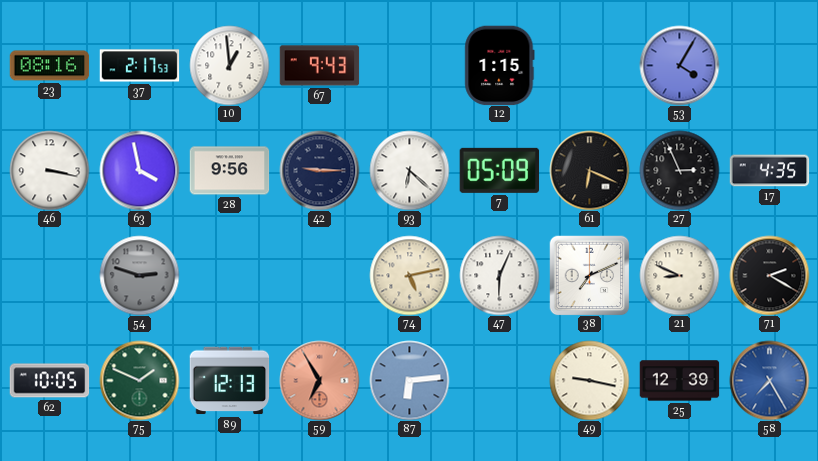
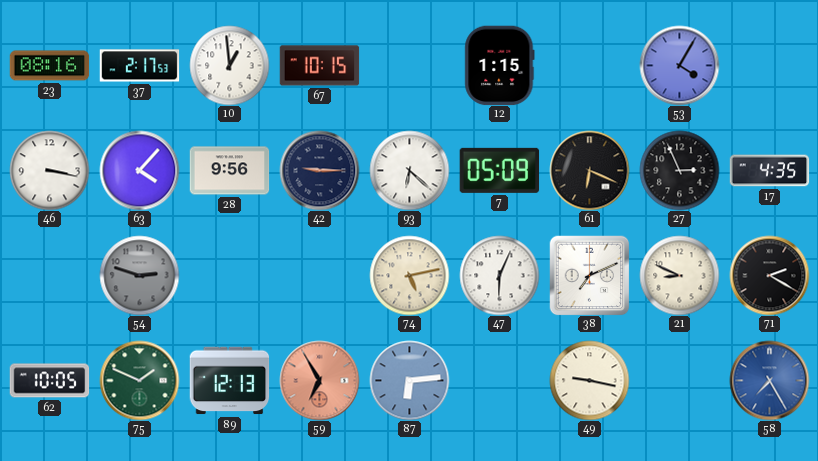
67: 9:43 -> 10:15 (319, 66)
63: 3:58 -> 4:07 (139, 170)
25: 12:39 -> none (679, 381)
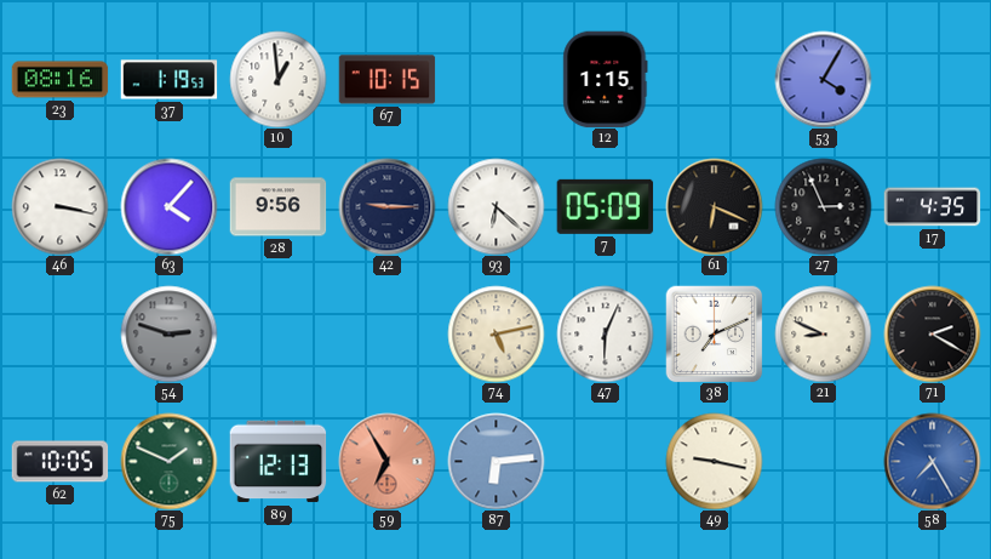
37: 2:17 -> 1:19 (168, 80)
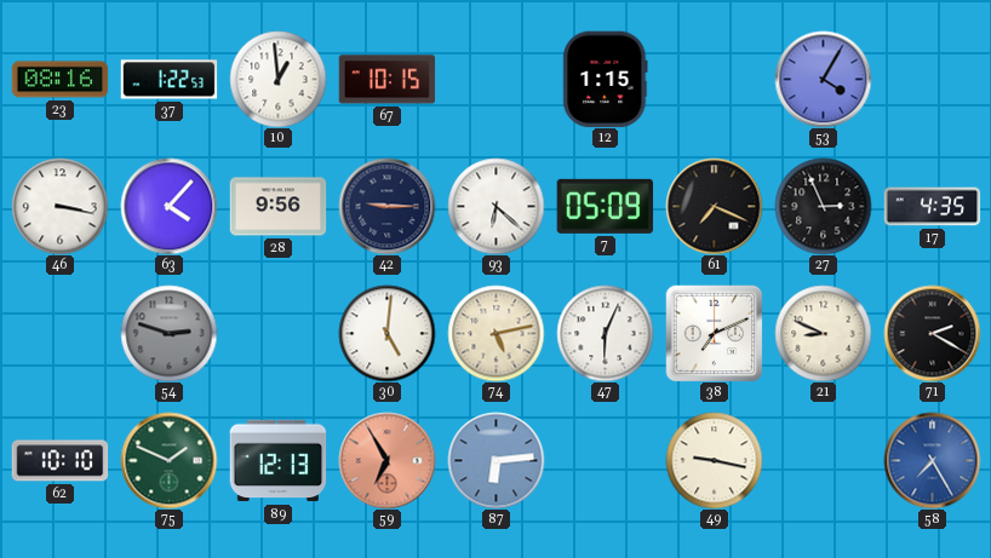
37: 1:19 -> 1:22 (168, 80)
61: 6:19 -> 7:19 (714, 206)
30: none -> 5:01 (386, 333)
62: 10:05 -> 10:10 (59, 461)
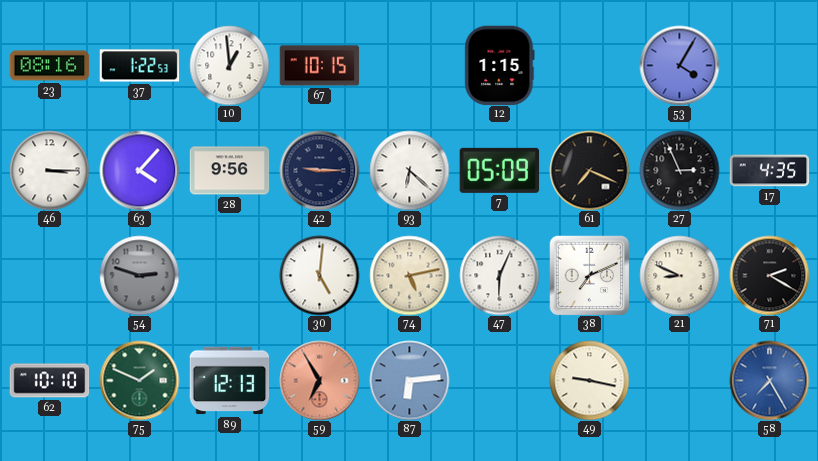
46: 3:17 -> 3:15 (49, 170)
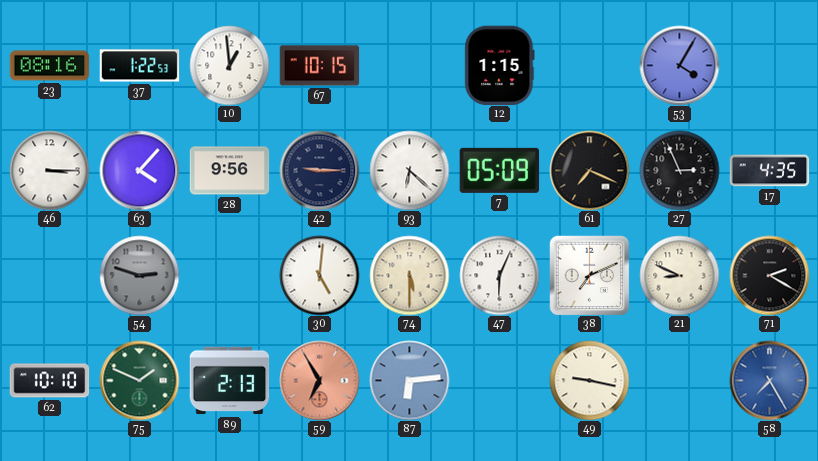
74: 5:13 -> 5:30 (409, 275)
89: 12:13 -> 2:13 (229, 381)
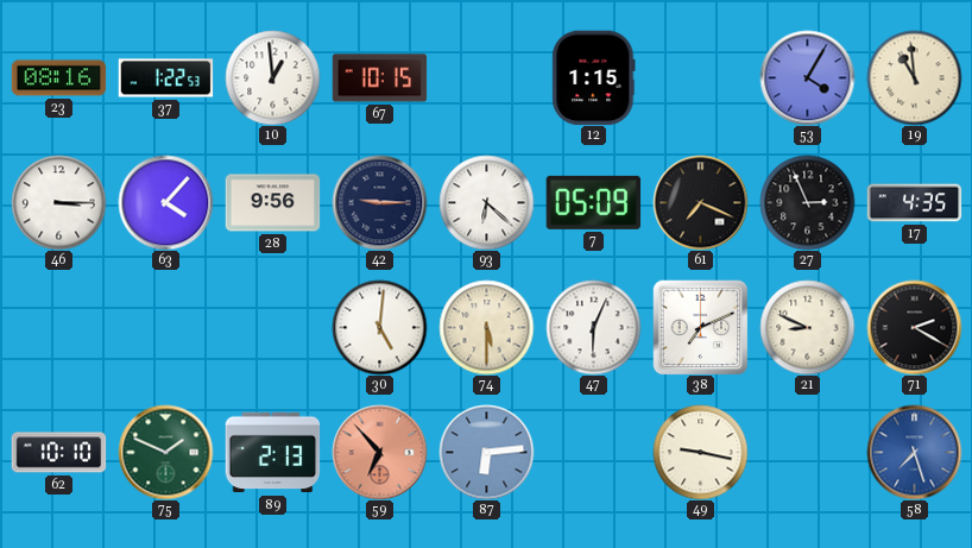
19: none -> 10:59 (914, 77)
54: 2:48 -> none (139, 275)
59: 6:55 -> 6:53 (379, 452)
58: 7:25 -> 7:27 (914, 452)
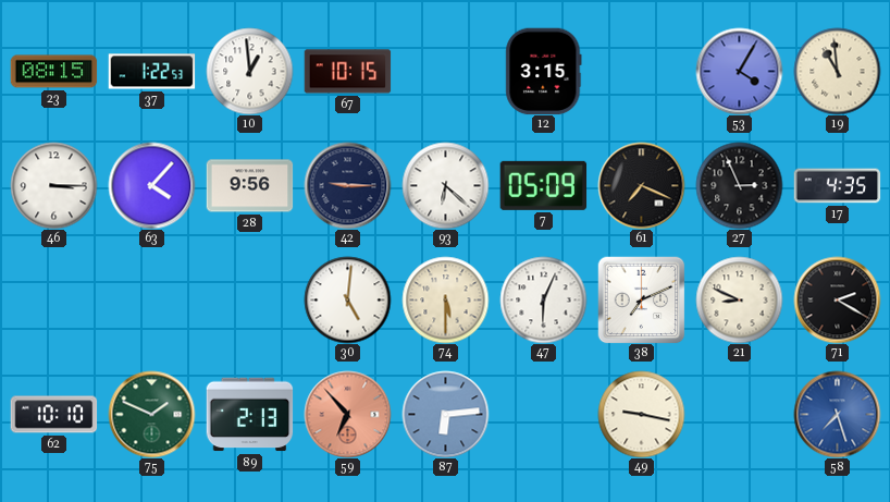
23: 08:16 -> 08:15 (53, 72)
12: 1:15 -> 3:15 (544, 71)
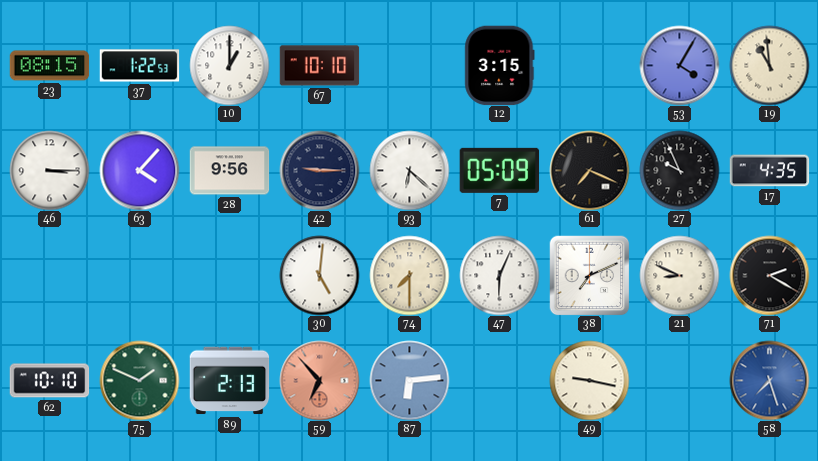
10: 12:59 -> 1:00 (229, 65)
67: 10:15 -> 10:10 (319, 66)
27: 2:56 -> 9:56 (679, 170)
74: 5:30 -> 7:30 (409, 275)
